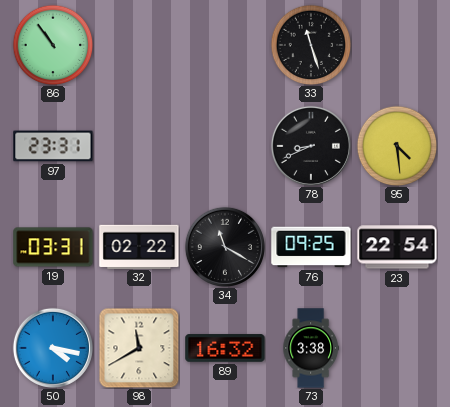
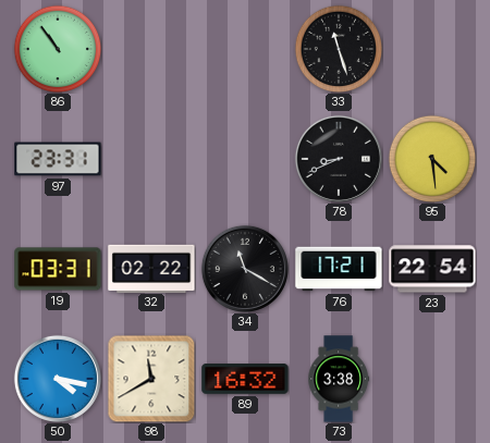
76: 09:25 -> 17:21 (339, 269)
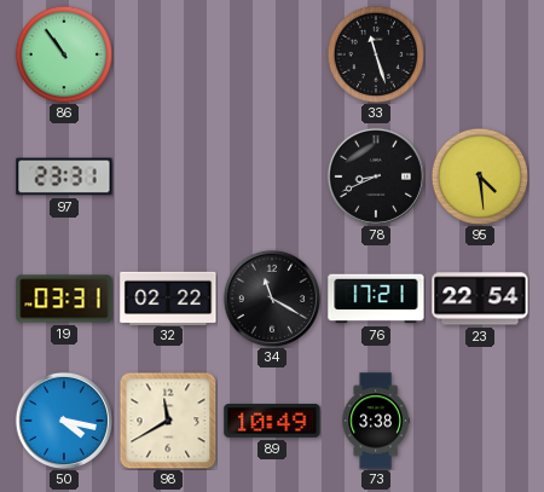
89: 16:32 -> 10:49 (272, 421)
